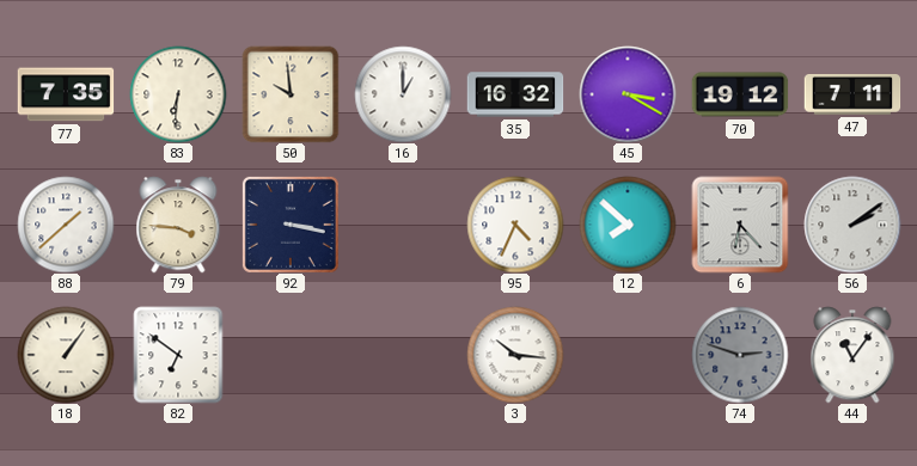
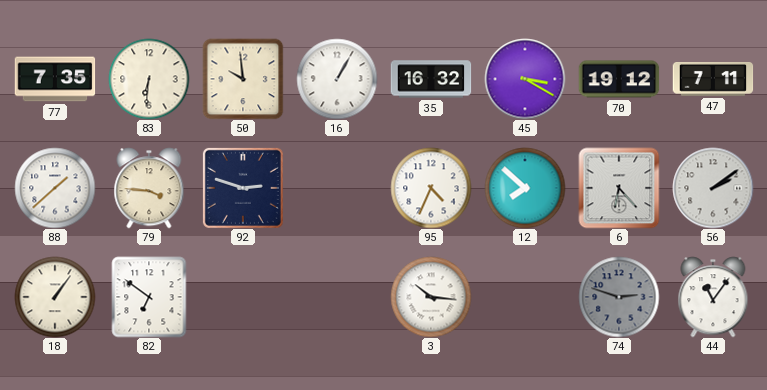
16: 1:00 -> 1:05 (337, 79)
92: 3:17 -> 2:48 (243, 188)
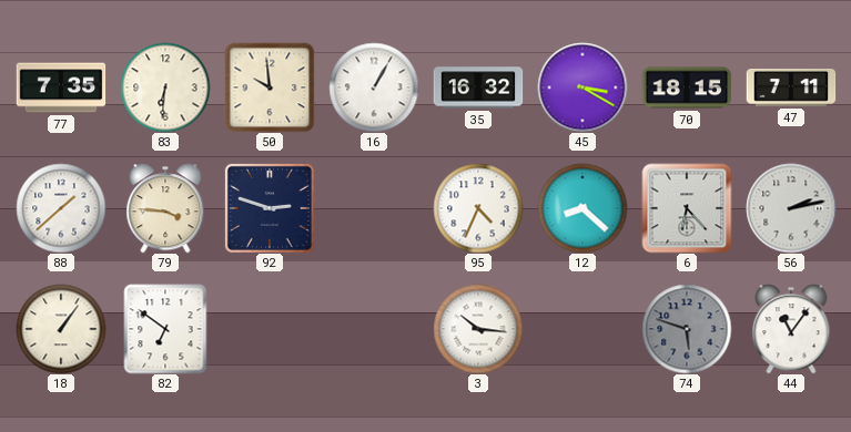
70: 19:12 -> 18:15 (687, 88)
12: 7:52 -> 8:22 (582, 208)
56: 2:09 -> 2:13 (791, 208)
74: 2:48 -> 5:48 (687, 329)
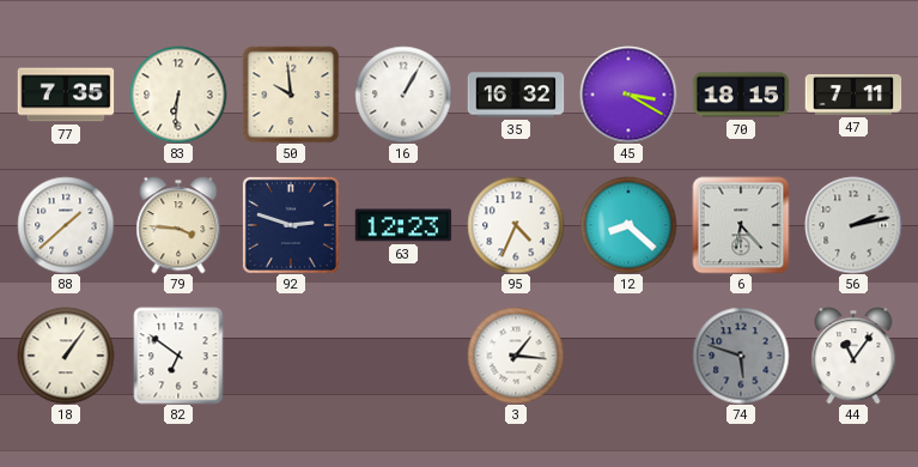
63: none -> 12:23 (403, 225)
3: 10:16 -> 1:16 (516, 356)
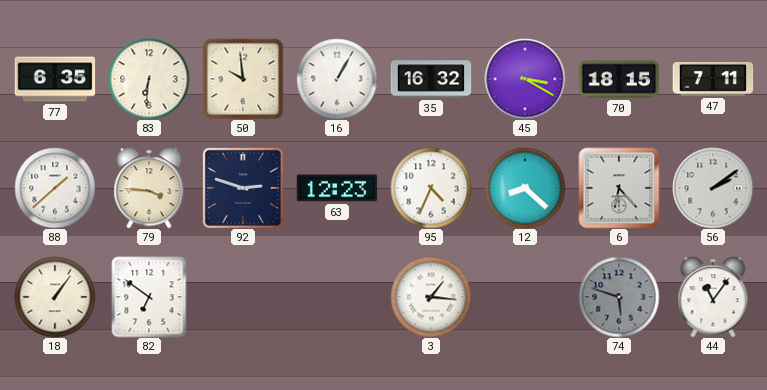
77: 7:35 -> 6:35 (55, 79)
56: 2:13 -> 2:09 (713, 188)
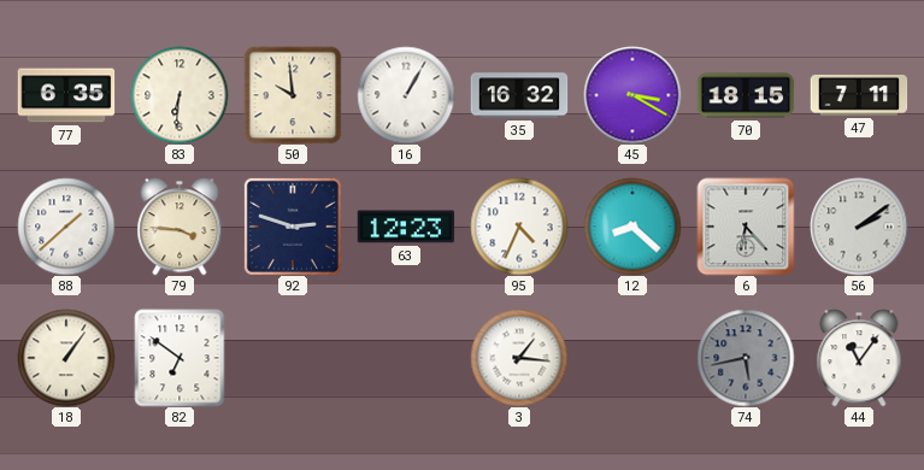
74: 5:48 -> 5:43 (746, 358)
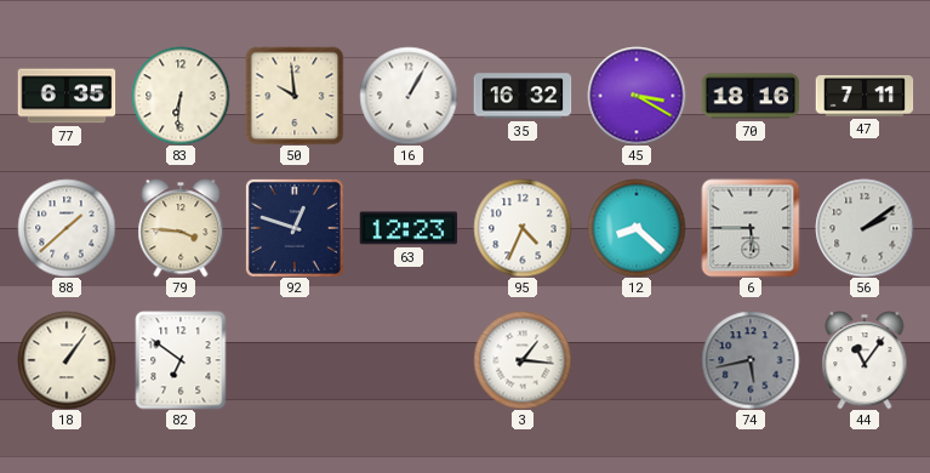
70: 18:15 -> 18:16 (751, 96)
92: 2:48 -> 12:48 (295, 228)
6: 6:23 -> 5:45 (751, 228)
